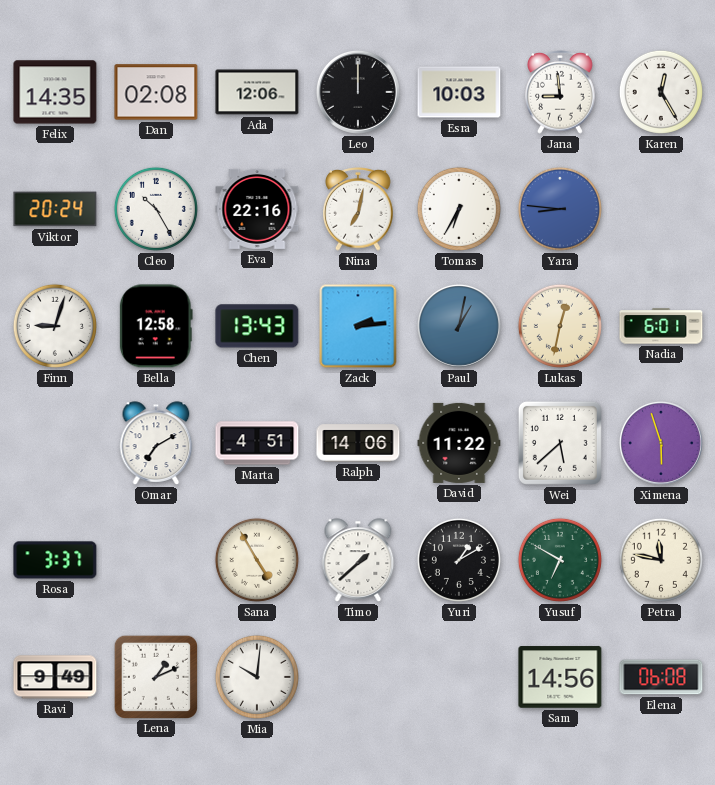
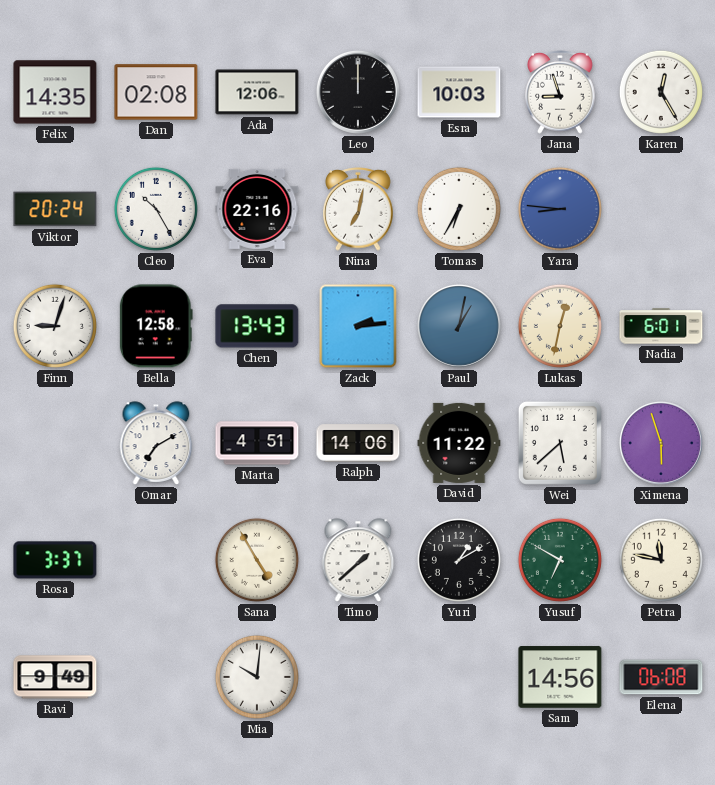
Jana: 8:59 -> 8:57 (560, 93)
Lena: 1:11 -> none (155, 676)
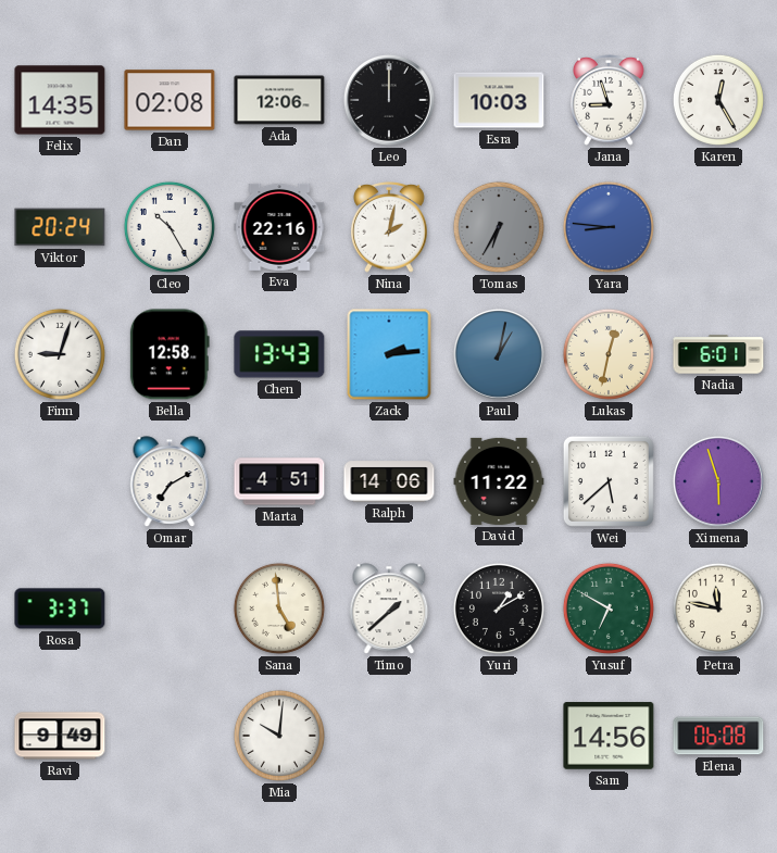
Nina: 7:02 -> 2:02 (389, 228)
Tomas dial: white -> grey (499, 227)
Sana: 4:55 -> 4:59 (279, 609)
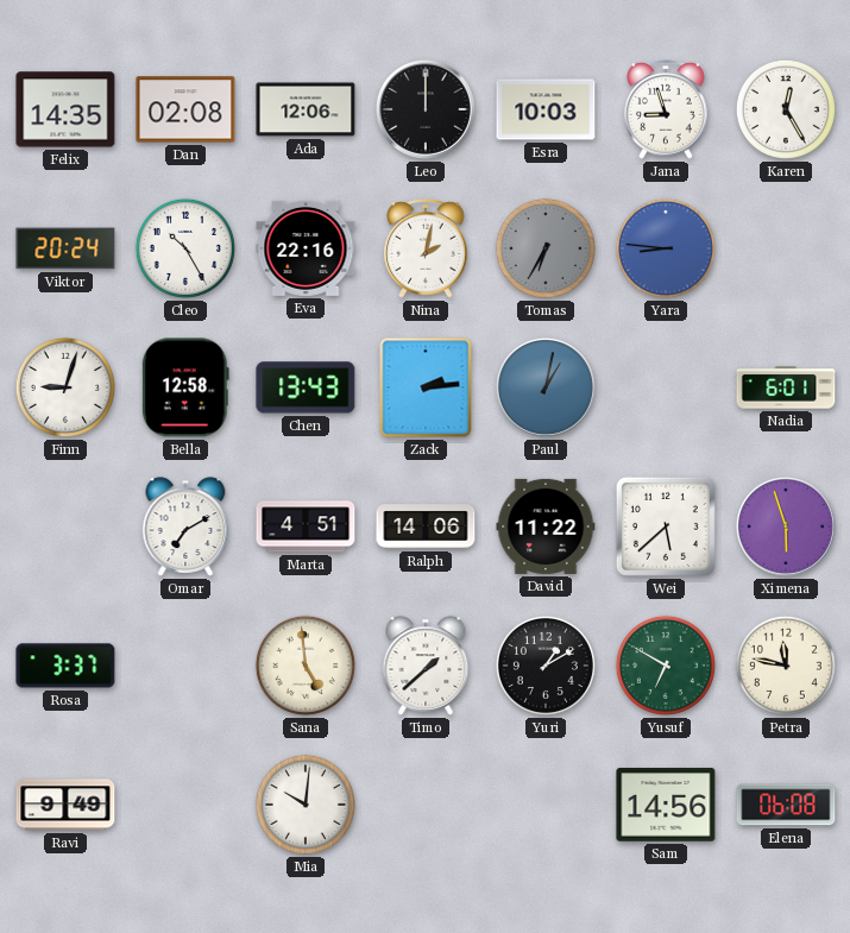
Lukas: 12:32 -> none (609, 354)
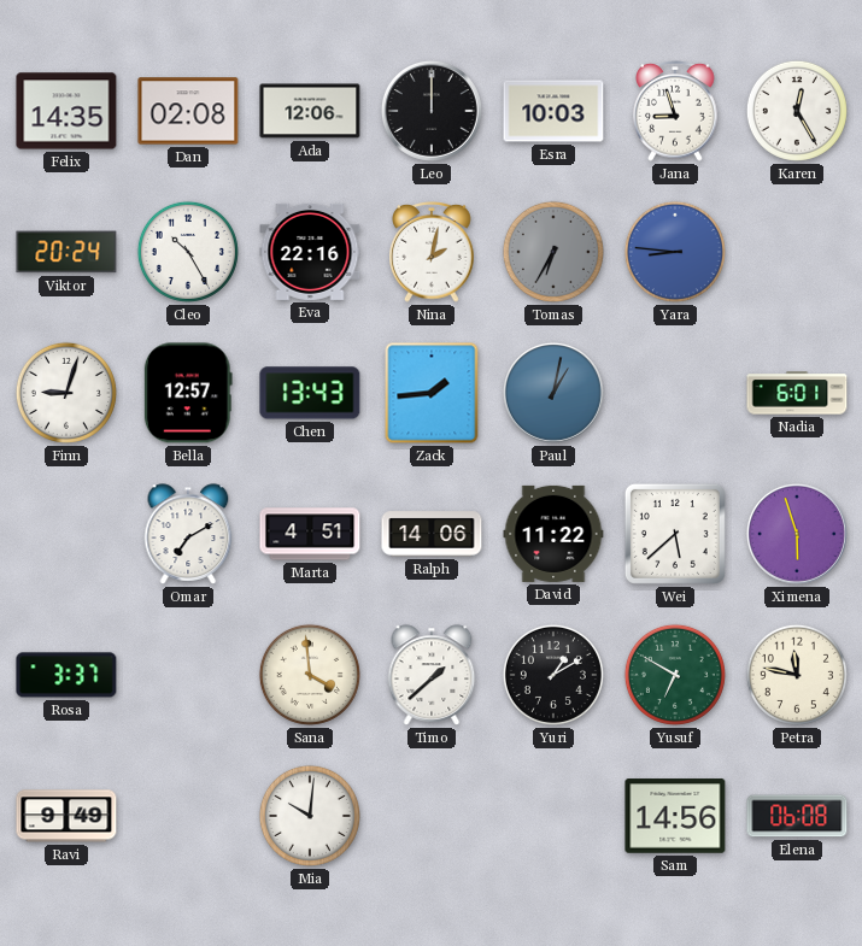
Bella: 12:58 -> 12:57 (188, 393)
Zack: 2:14 -> 1:44 (432, 393)
Sana: 4:59 -> 3:59 (310, 675)
